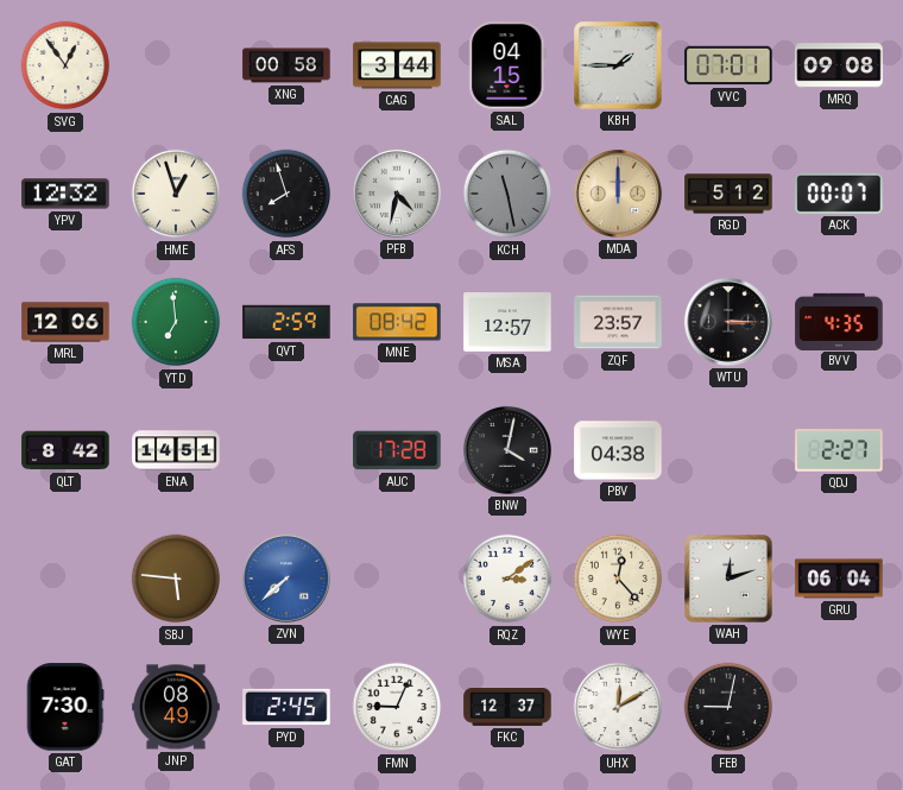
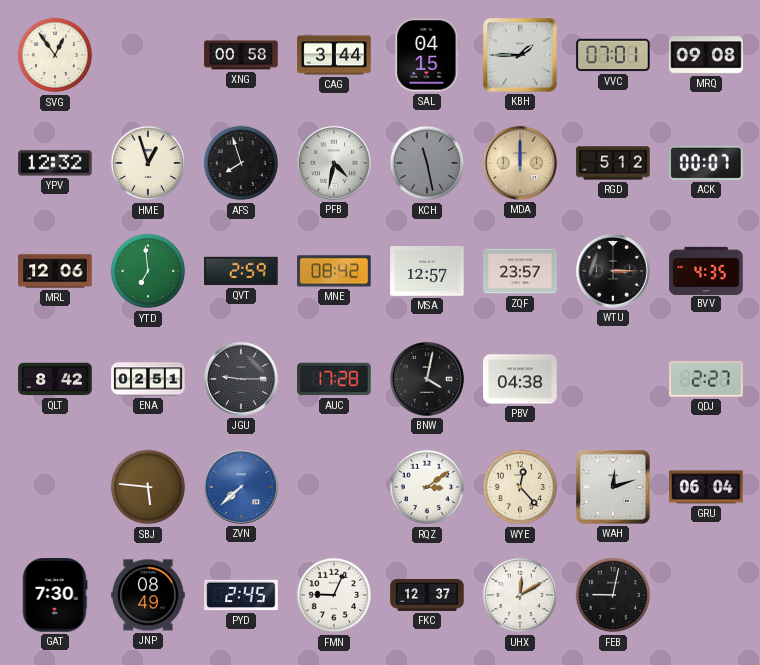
ENA: 14:51 -> 02:51 (148, 379)
JGU: none -> 9:15 (241, 379)
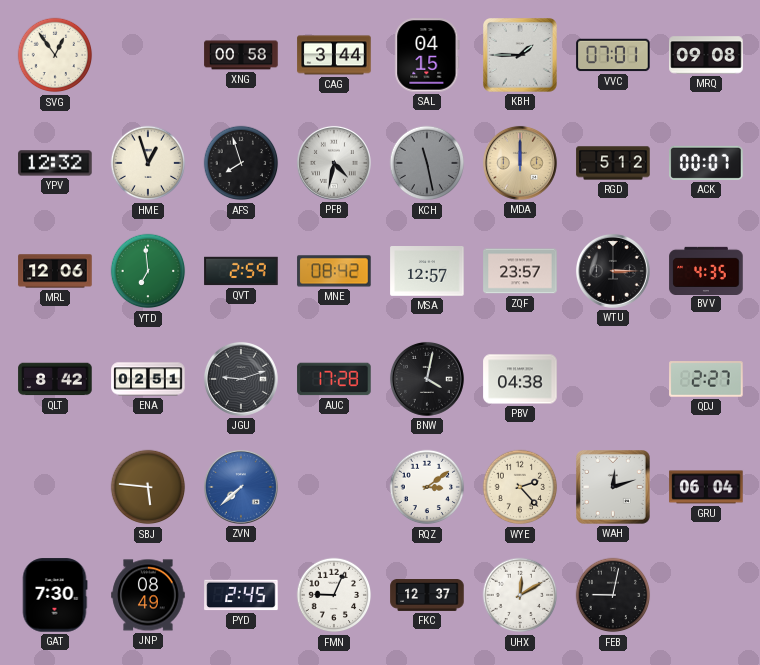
JGU: 9:15 -> 9:12 (241, 379)
WYE: 12:23 -> 2:23 (520, 487)
